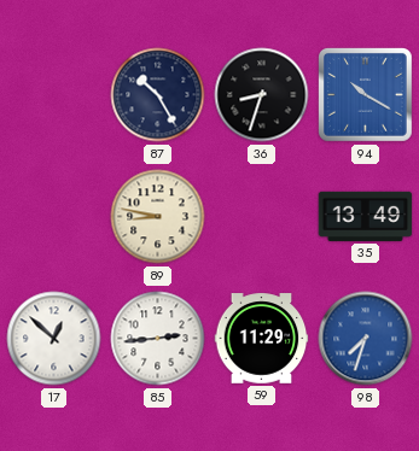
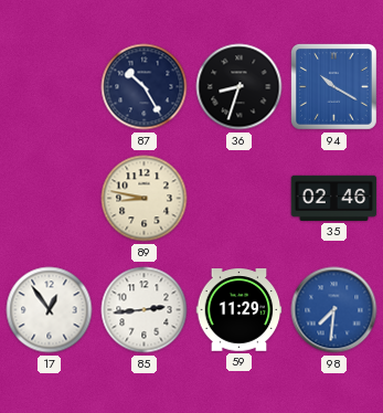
35: 13:49 -> 02:46 (334, 198)
17: 12:52 -> 12:54 (50, 310)
98: 7:33 -> 7:31 (334, 310)
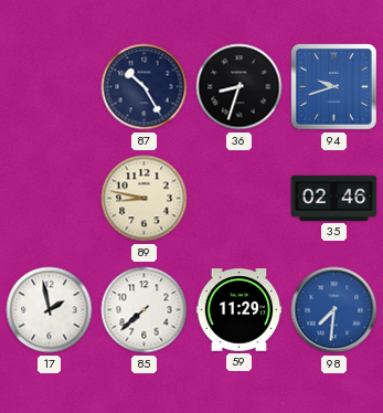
94: 10:20 -> 9:42 (334, 87)
17: 12:54 -> 1:58 (50, 310)
85: 2:44 -> 7:38 (145, 310)
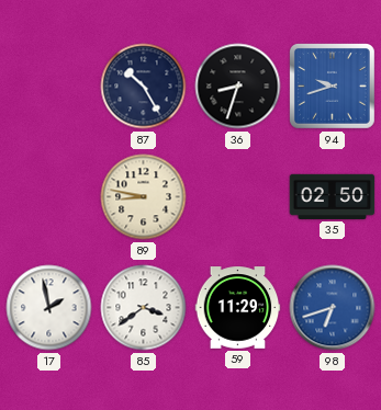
35: 02:46 -> 02:50 (333, 196)
85: 7:38 -> 3:39 (144, 308)
98: 7:31 -> 6:42 (333, 308)
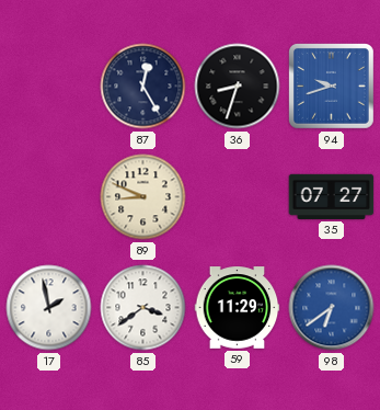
87: 10:25 -> 12:25 (143, 87)
89: 8:47 -> 8:49 (143, 197)
35: 02:50 -> 07:27 (332, 196)
98: 6:42 -> 6:39 (332, 308)
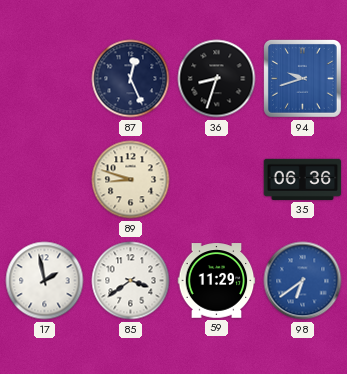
87: 12:25 -> 12:26 (131, 79)
89: 8:49 -> 8:48 (131, 180)
35: 07:27 -> 06:36 (303, 179)
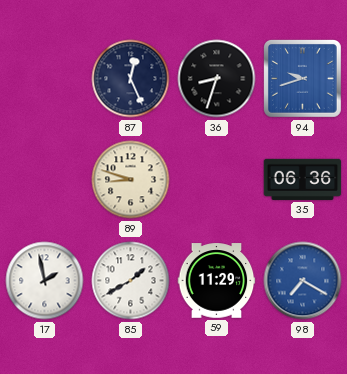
85: 3:39 -> 1:40 (131, 281)
98: 6:39 -> 7:20 (303, 281)
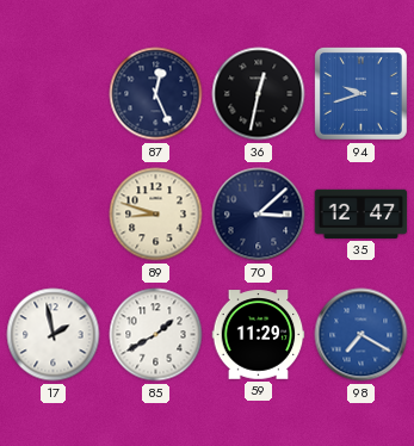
36: 8:33 -> 12:32 (259, 94)
70: none -> 3:08 (259, 215)
35: 06:36 -> 12:47 (362, 213)
